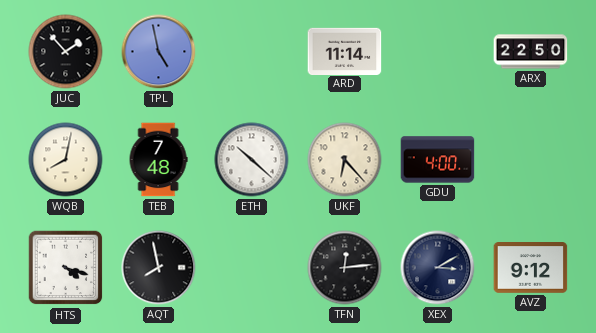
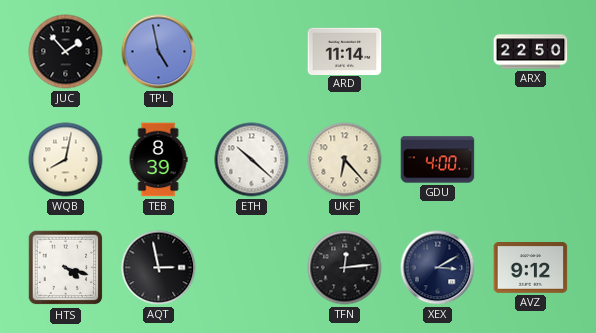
TEB: 7:48 -> 8:39 (158, 160)
AQT: 7:58 -> 2:58 (159, 268)
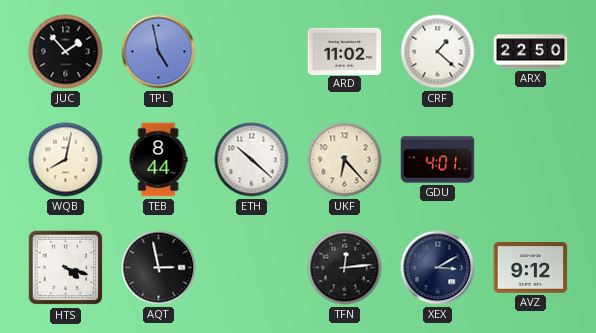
ARD: 11:14 -> 11:02 (345, 51)
CRF: none -> 1:22 (438, 52)
TEB: 8:39 -> 8:44 (158, 160)
GDU: 4:00 -> 4:01 (438, 160)
